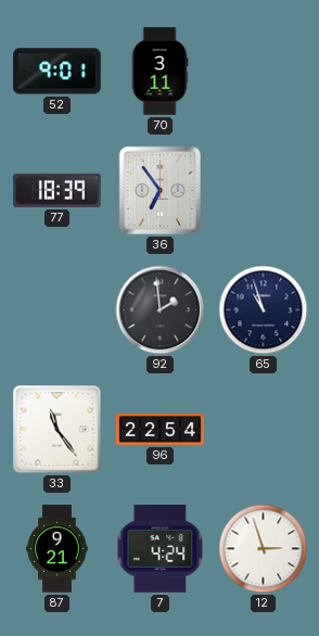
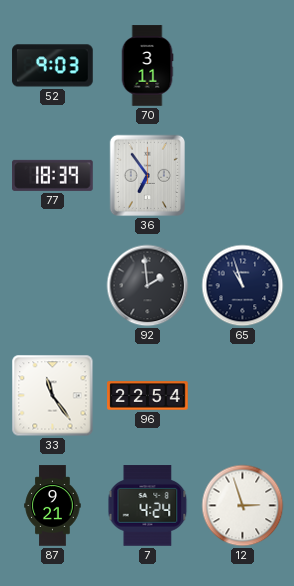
52: 9:01 -> 9:03 (53, 66)
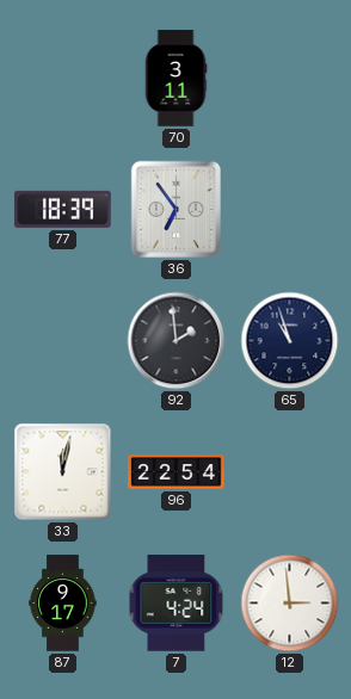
52: 9:03 -> none (53, 66)
33: 11:24 -> 12:02 (63, 472)
87: 9:21 -> 9:17 (63, 604)
12: 2:57 -> 2:59 (290, 604)
